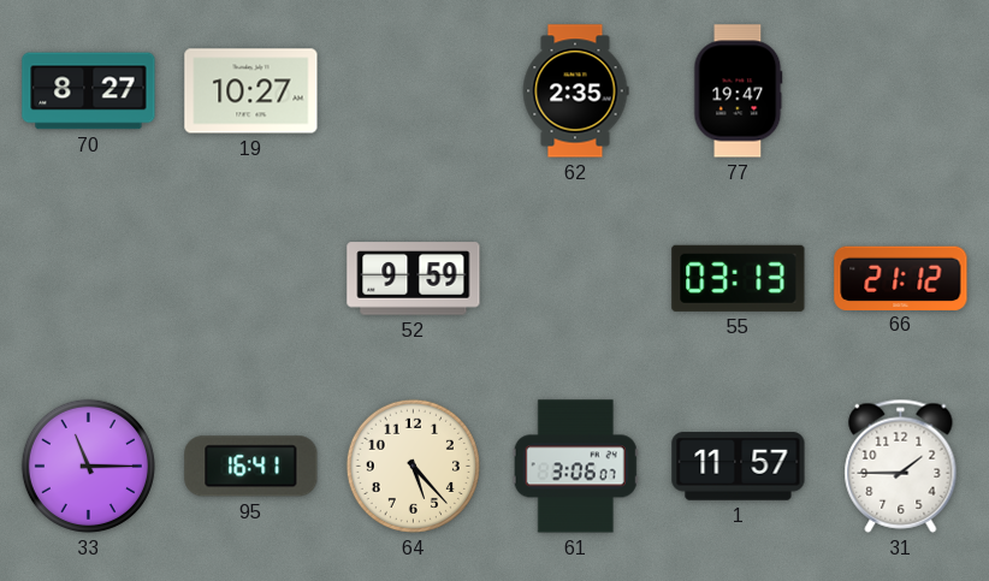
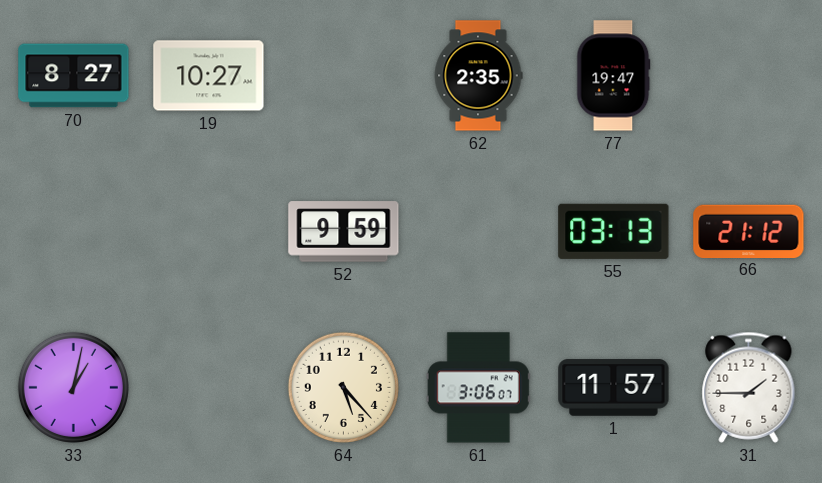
33: 11:15 -> 1:02 (73, 387)
95: 16:41 -> none (251, 467)
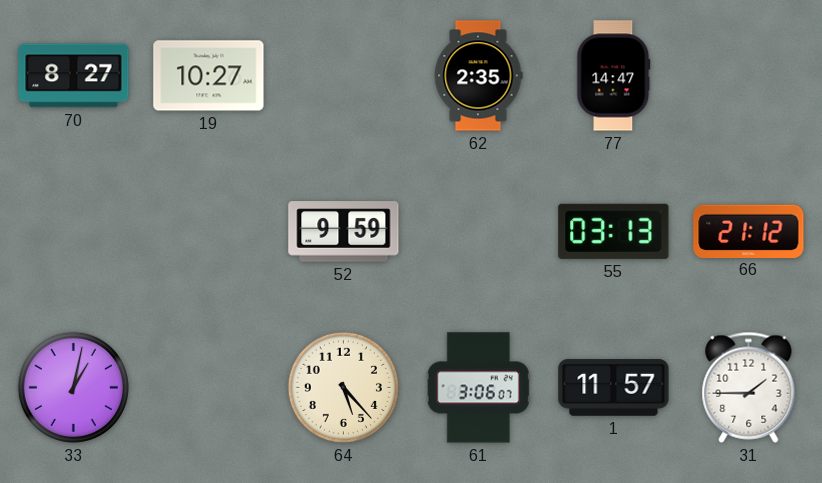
77: 19:47 -> 14:47 (614, 76)
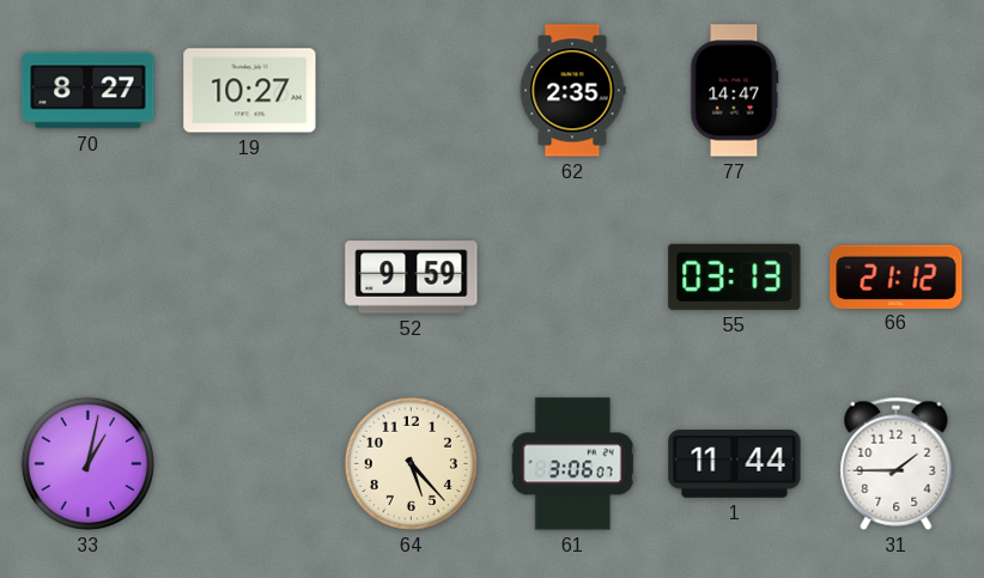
1: 11:57 -> 11:44 (735, 464)
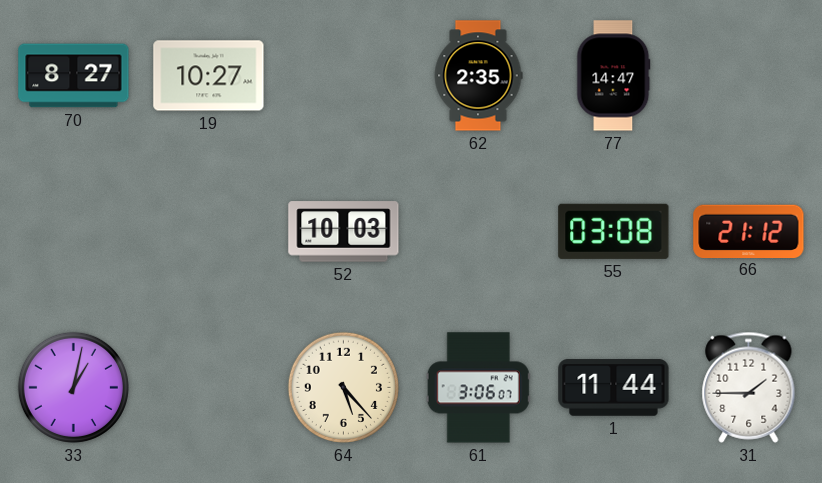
52: 9:59 -> 10:03 (344, 232)
55: 03:13 -> 03:08 (614, 231)
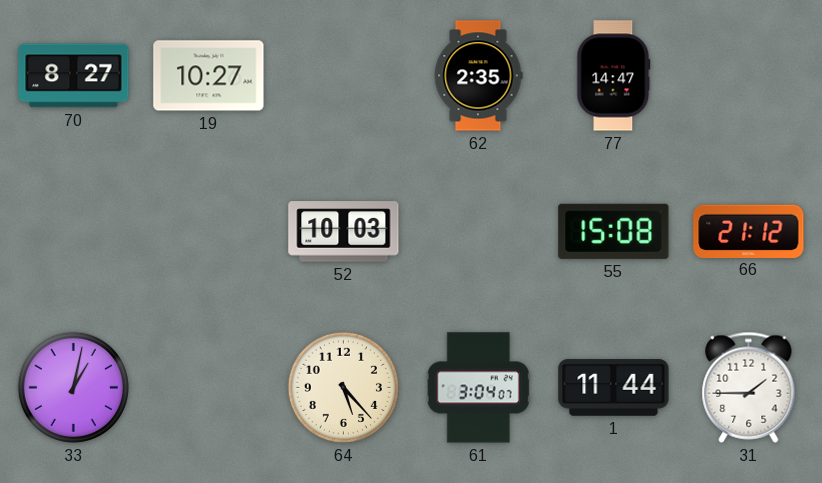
55: 03:08 -> 15:08 (614, 231)
61: 3:06 -> 3:04 (478, 388)
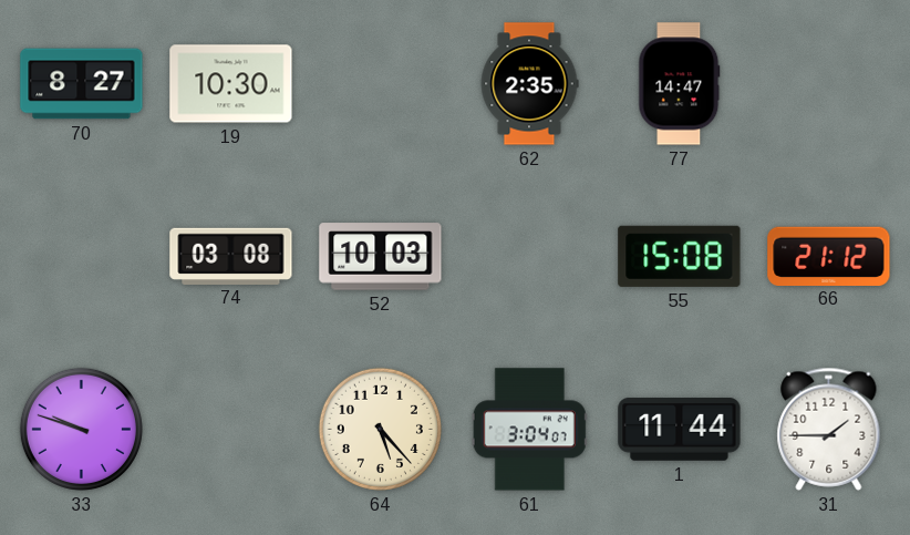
19: 10:27 -> 10:30 (231, 84)
74: none -> 03:08 (231, 256)
33: 1:02 -> 9:48 (81, 429)
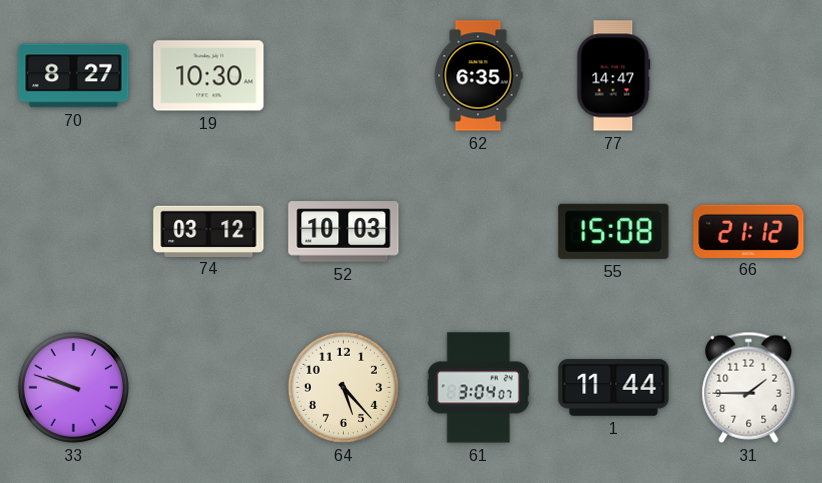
62: 2:35 -> 6:35 (478, 76)
74: 03:08 -> 03:12 (209, 231)
